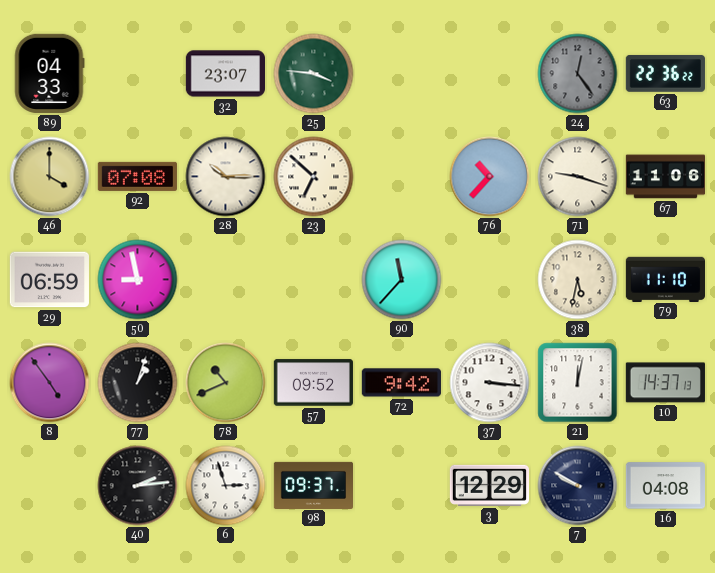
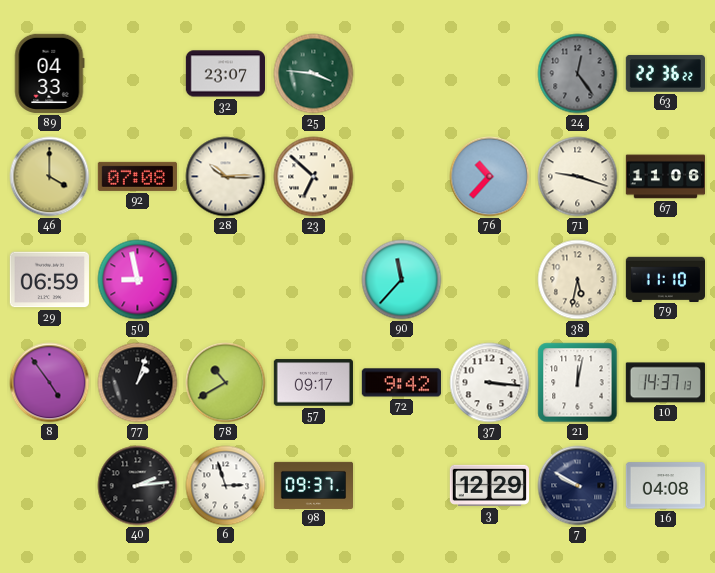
78: 10:41 -> 10:40 (226, 383)
57: 09:52 -> 09:17 (313, 383)
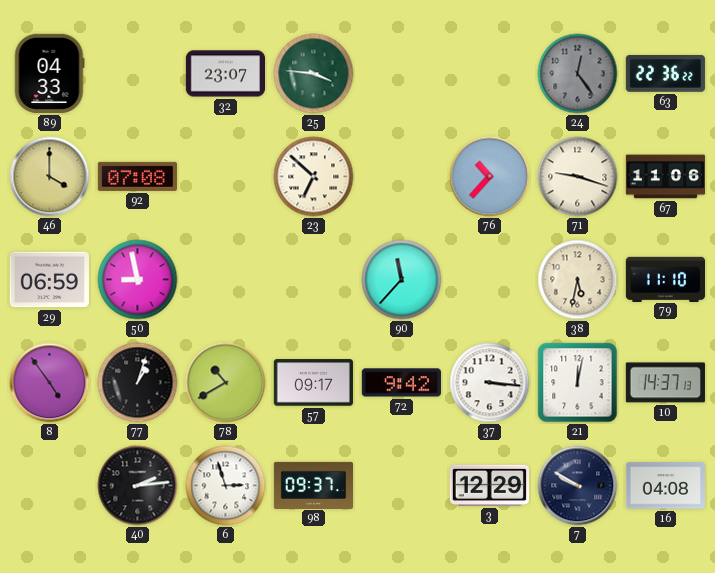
28: 10:15 -> none (226, 177)
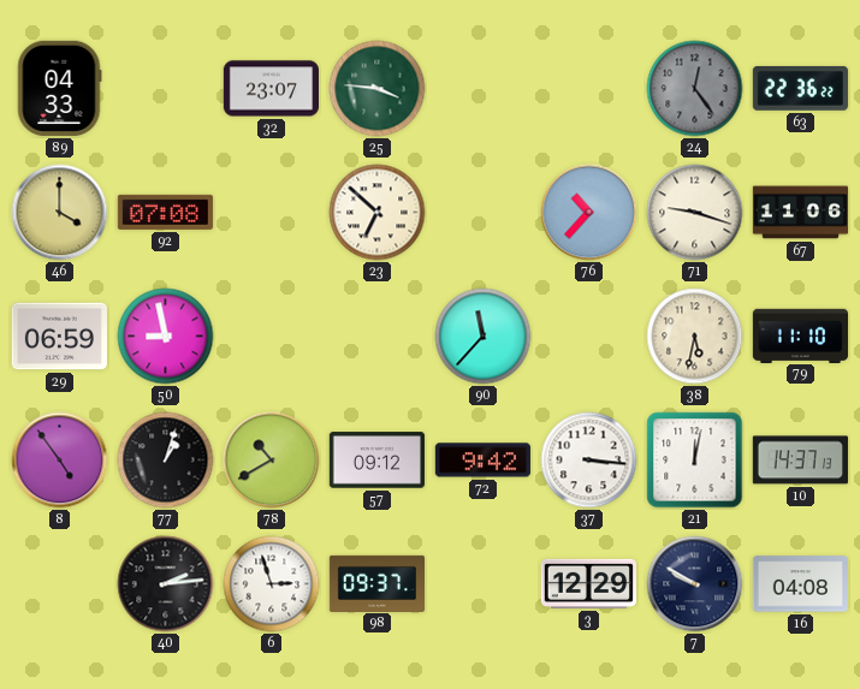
57: 09:17 -> 09:12 (376, 461)
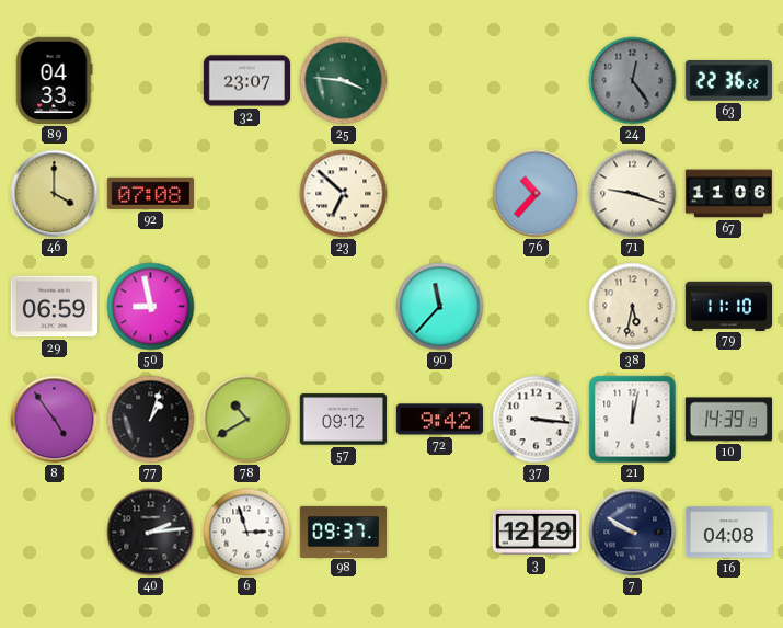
10: 14:37 -> 14:39 (728, 420)
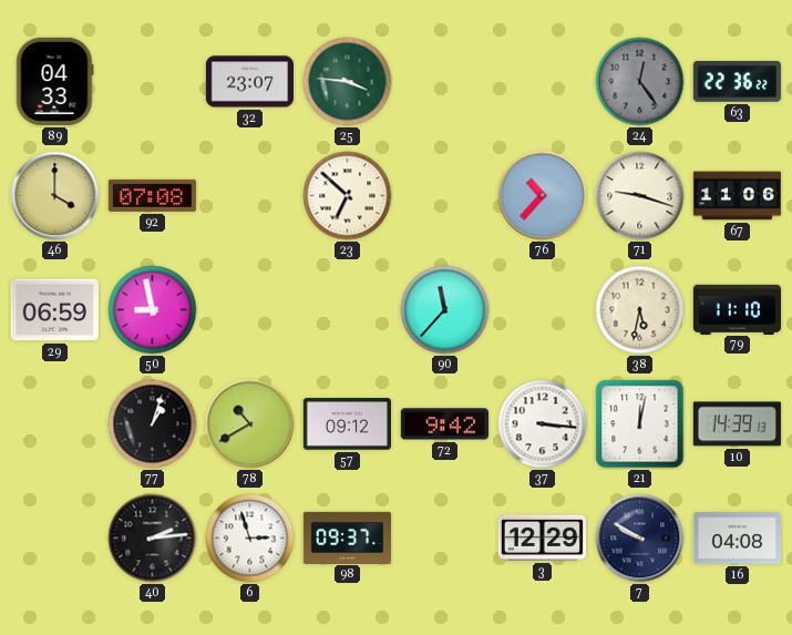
8: 4:54 -> none (55, 420)
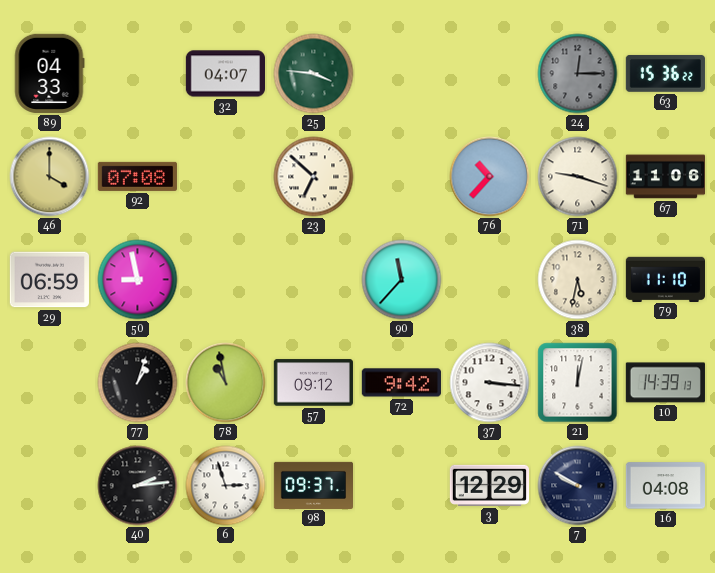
32: 23:07 -> 04:07 (225, 74)
24: 12:24 -> 12:15 (578, 74)
63: 22:36 -> 15:36 (665, 74)
78: 10:40 -> 10:58 (226, 383)
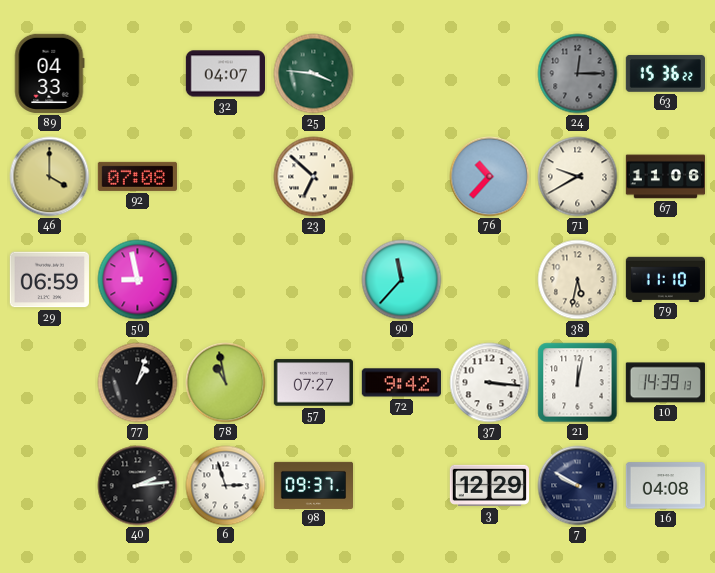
71: 9:18 -> 9:40 (578, 177)
57: 09:12 -> 07:27 (313, 383)
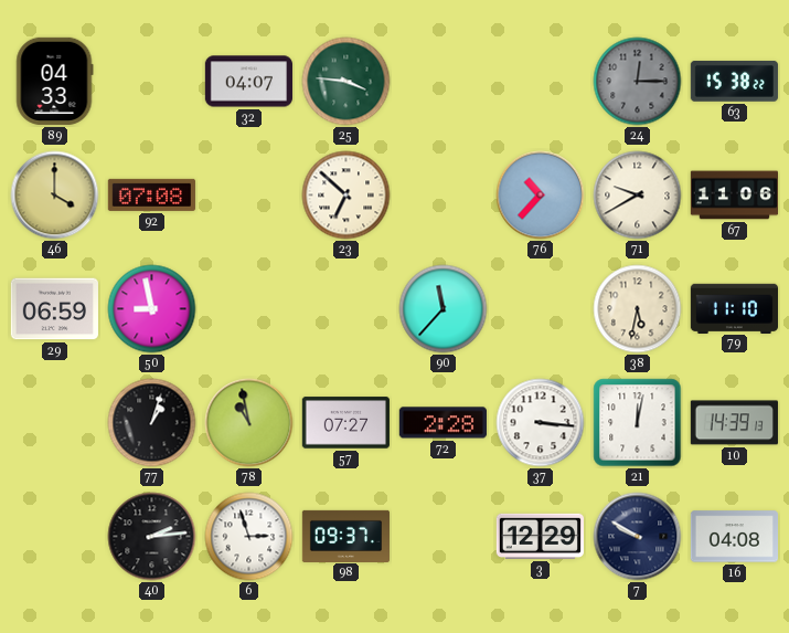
63: 15:36 -> 15:38 (734, 82)
72: 9:42 -> 2:28 (443, 423)
